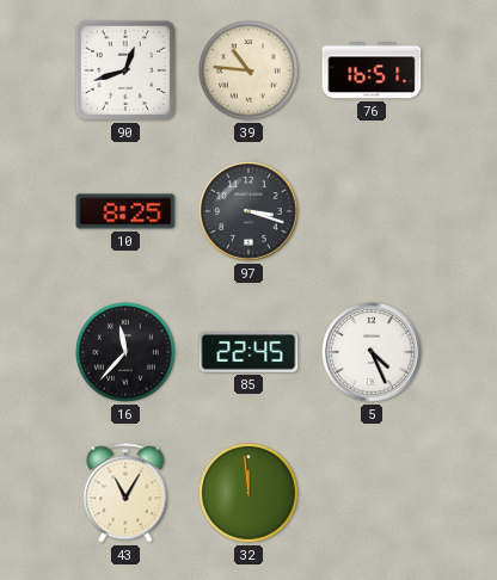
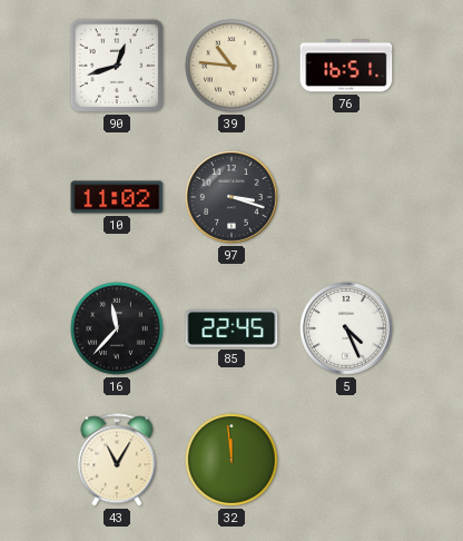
10: 8:25 -> 11:02 (117, 197)
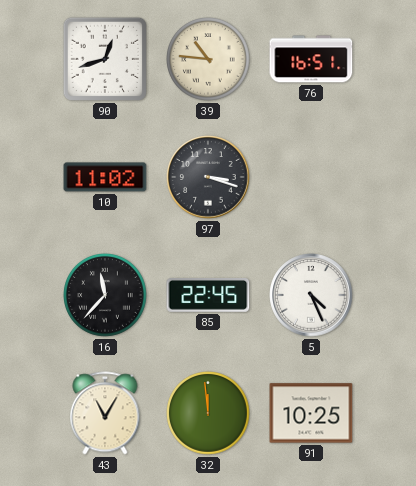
91: none -> 10:25 (311, 413)
